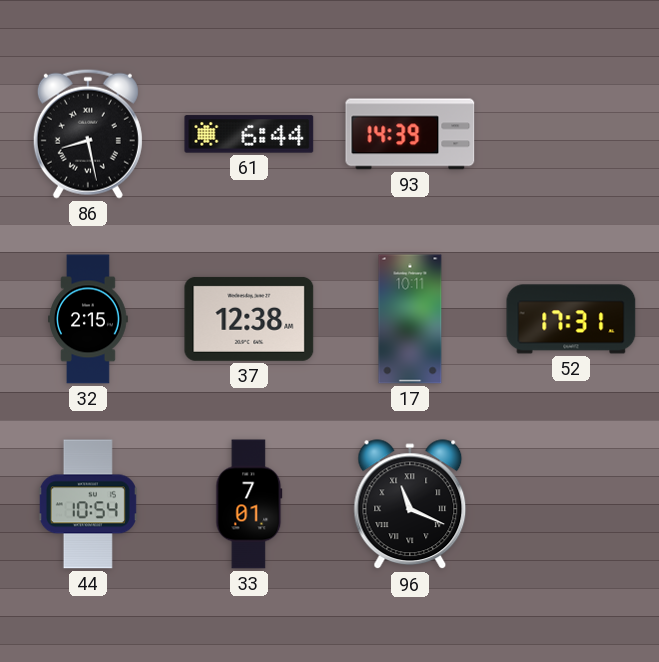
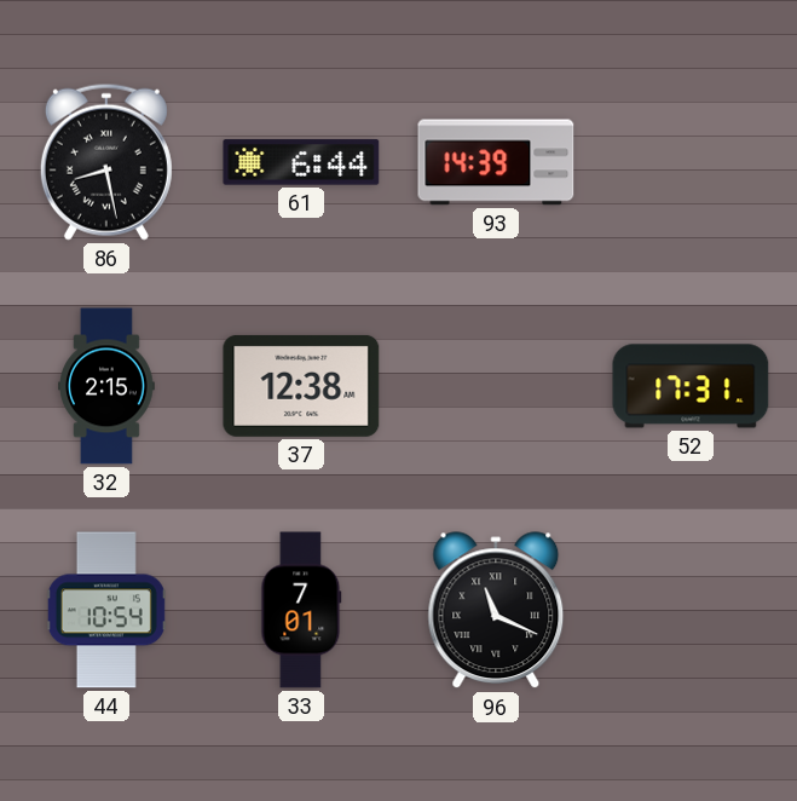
17: 10:11 -> none (410, 319)
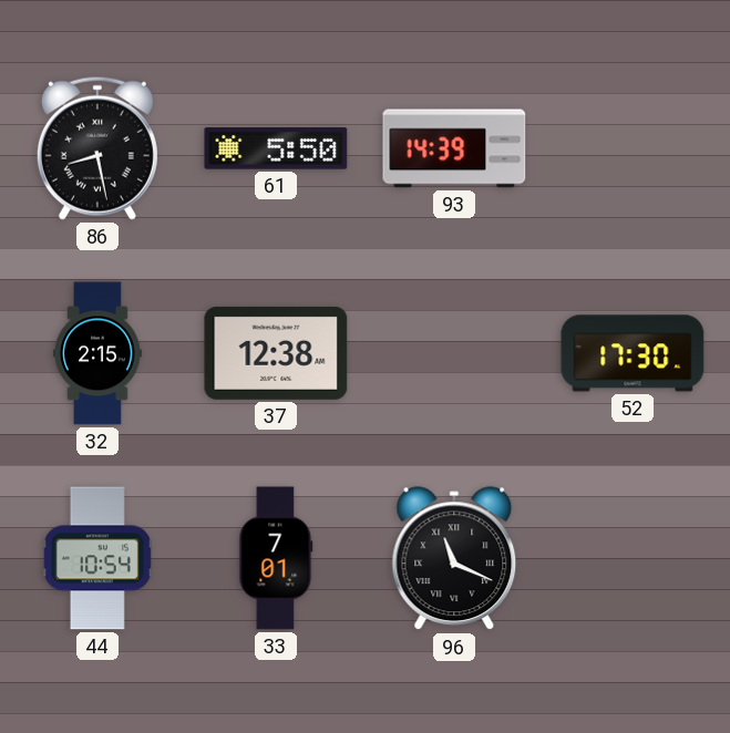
61: 6:44 -> 5:50 (276, 148)
52: 17:31 -> 17:30 (633, 353)
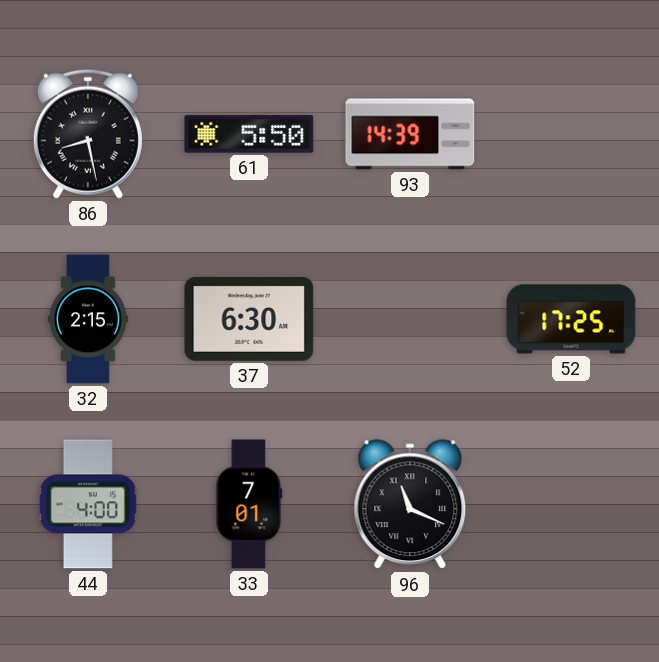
37: 12:38 -> 6:30 (249, 319)
52: 17:30 -> 17:25 (571, 319)
44: 10:54 -> 4:00 (88, 504)
